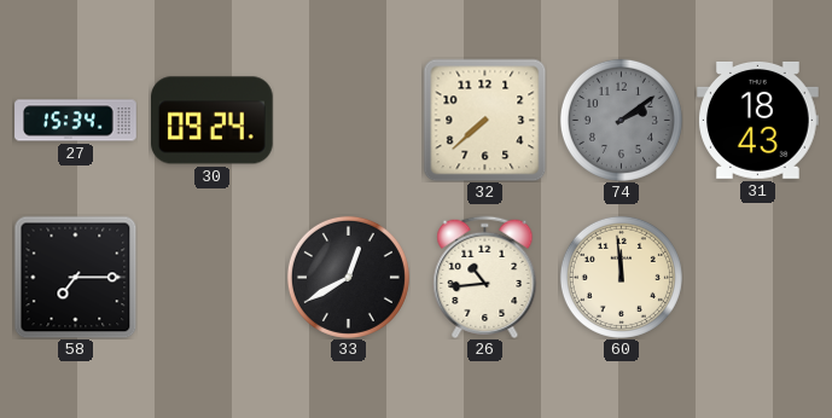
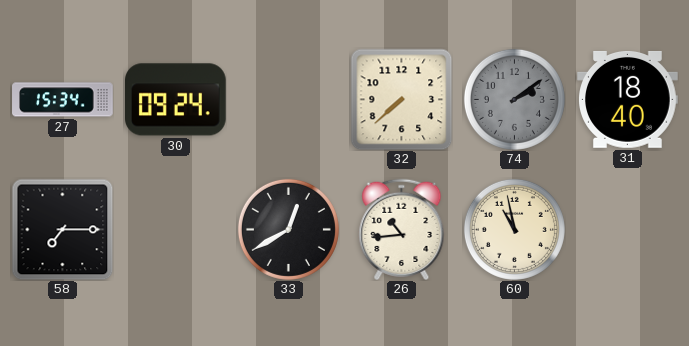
31: 18:43 -> 18:40 (628, 99)
60: 11:59 -> 10:58 (514, 229)
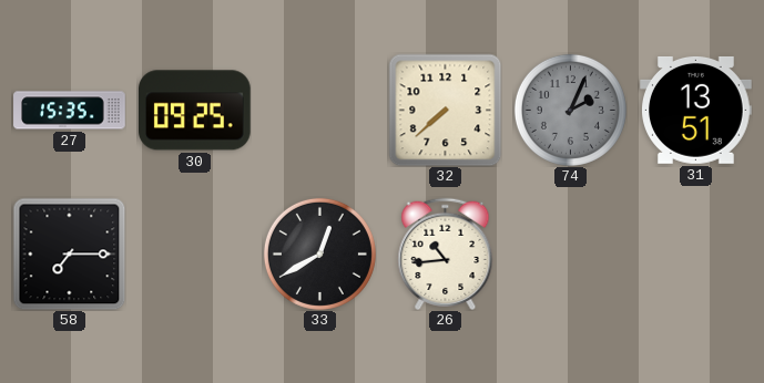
27: 15:34 -> 15:35 (70, 111)
30: 09:24 -> 09:25 (195, 111)
74: 2:09 -> 2:04 (570, 110)
31: 18:40 -> 13:51 (696, 110)
60: 10:58 -> none (514, 229)
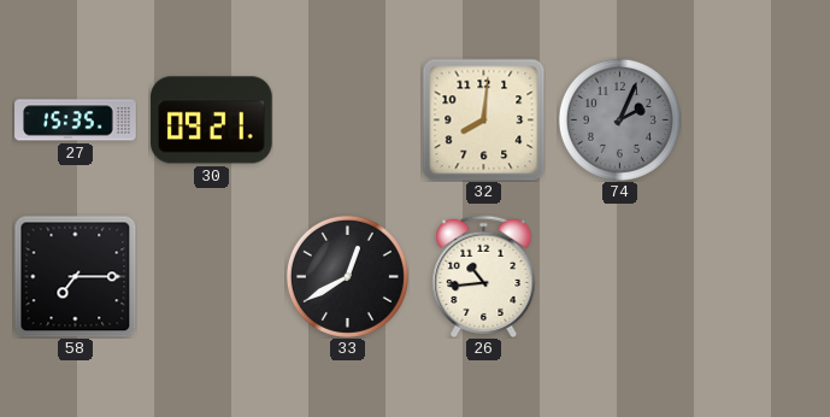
30: 09:25 -> 09:21 (212, 121)
32: 7:38 -> 8:01 (483, 119)
31: 13:51 -> none (696, 110)
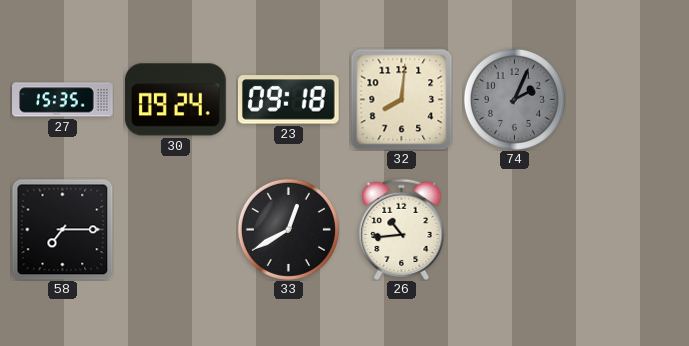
30: 09:21 -> 09:24 (176, 100)
23: none -> 09:18 (288, 100)
